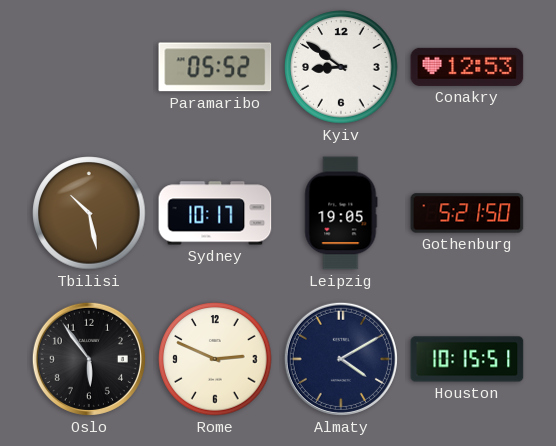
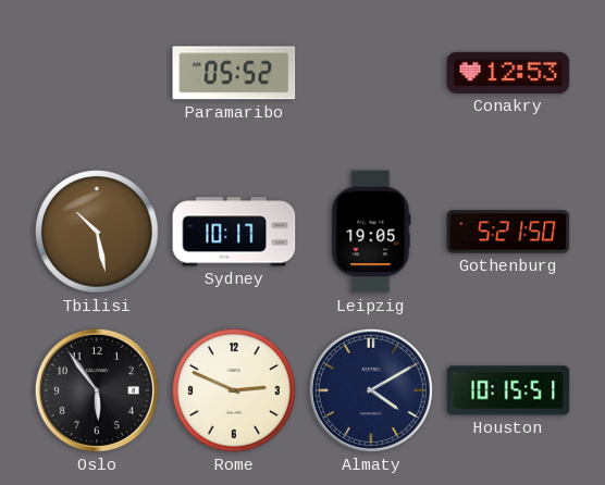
Kyiv: 8:51 -> none (341, 67)
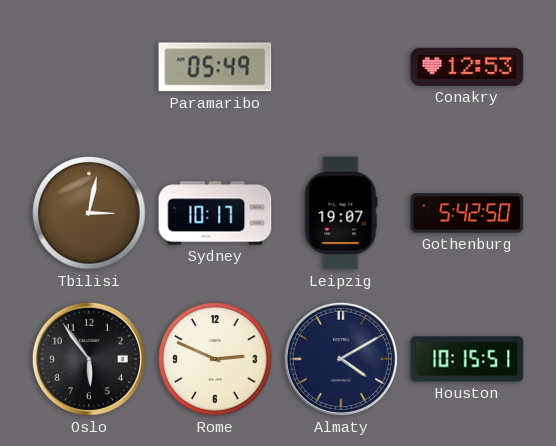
Paramaribo: 05:52 -> 05:49 (215, 67)
Tbilisi: 10:28 -> 3:02 (89, 213)
Leipzig: 19:05 -> 19:07 (341, 213)
Gothenburg: 5:21 -> 5:42 (467, 213)
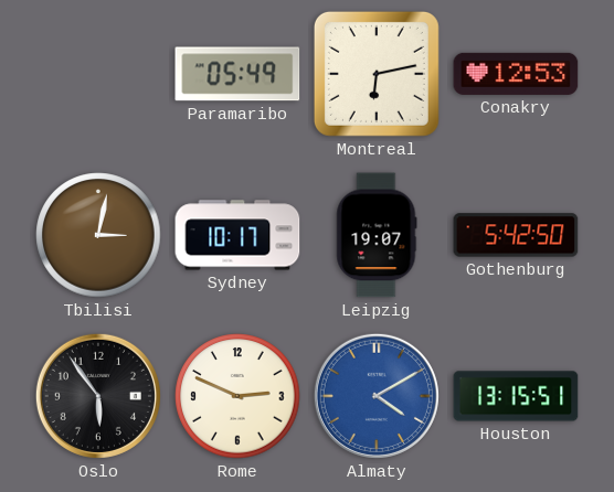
Montreal: none -> 6:13 (377, 74)
Almaty dial: navy -> blue (377, 396)
Houston: 10:15 -> 13:15 (516, 396)
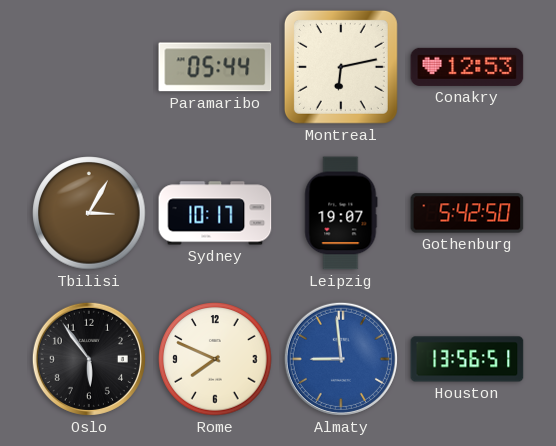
Paramaribo: 05:49 -> 05:44 (215, 67)
Tbilisi: 3:02 -> 3:05 (89, 213)
Rome: 2:49 -> 7:49 (215, 359)
Almaty: 4:10 -> 8:59 (341, 359)
Houston: 13:15 -> 13:56 (467, 359)
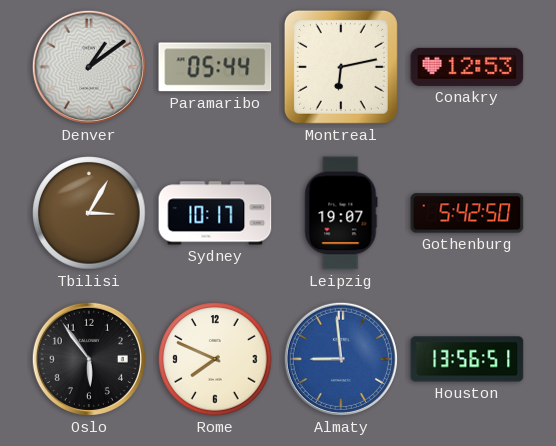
Denver: none -> 1:09 (89, 67)
